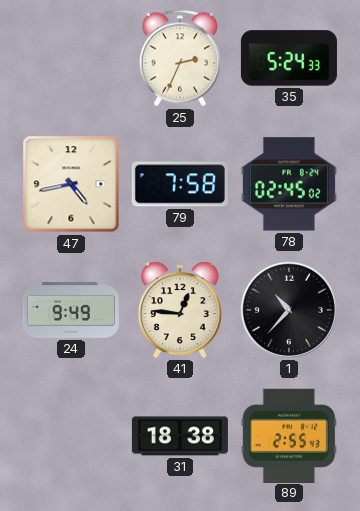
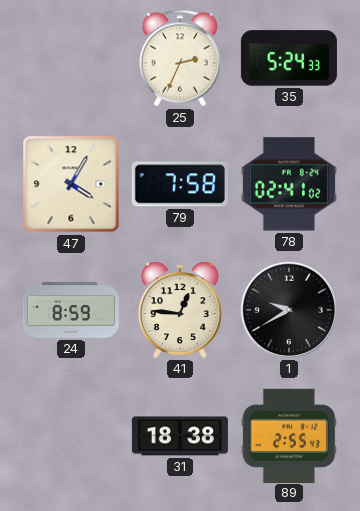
47: 4:43 -> 4:05 (71, 184)
78: 02:45 -> 02:41 (289, 184)
24: 9:49 -> 8:59 (71, 311)
1: 10:37 -> 9:40 (289, 310)
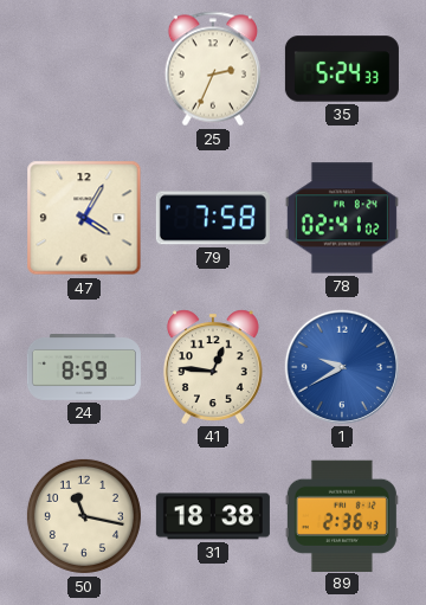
1 dial: black -> blue (342, 367)
50: none -> 11:17 (84, 516)
89: 2:55 -> 2:36 (342, 515)
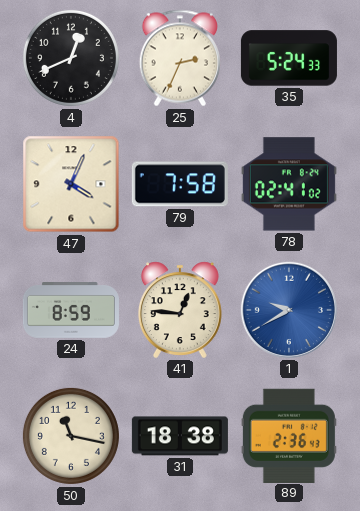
4: none -> 12:41 (71, 58)
47: 4:05 -> 4:04 (71, 184)
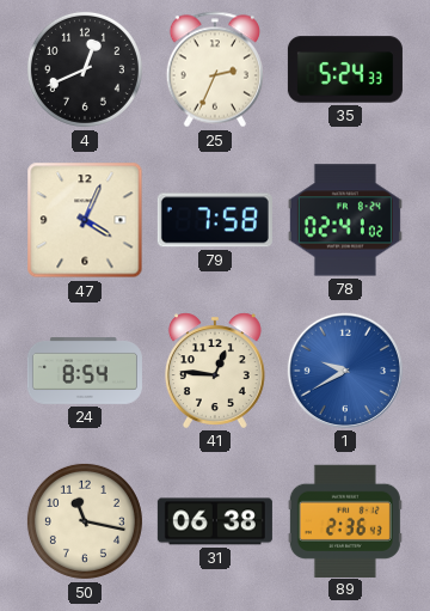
24: 8:59 -> 8:54 (85, 372)
31: 18:38 -> 06:38 (215, 521)
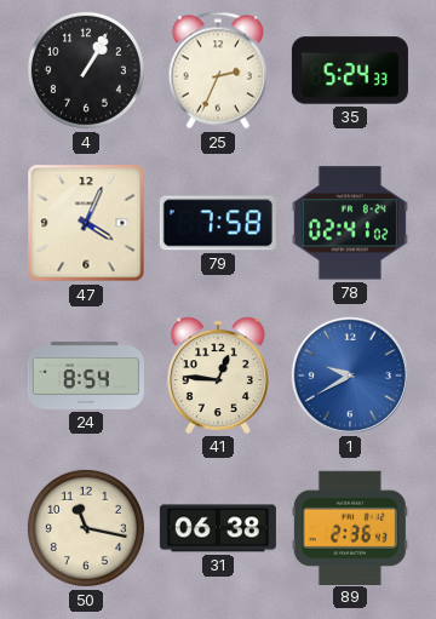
4: 12:41 -> 1:05 (86, 70)
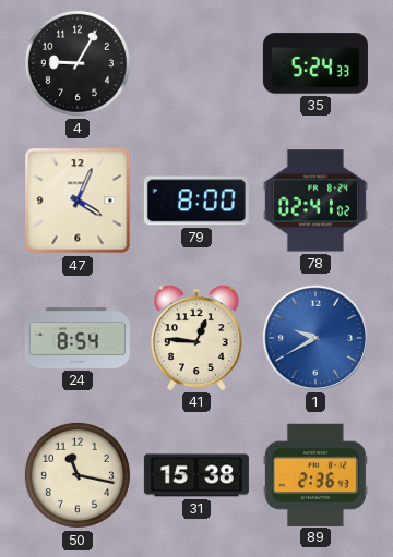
4: 1:05 -> 9:05 (78, 63)
25: 2:34 -> none (217, 70)
79: 7:58 -> 8:00 (196, 201)
31: 06:38 -> 15:38 (196, 475)
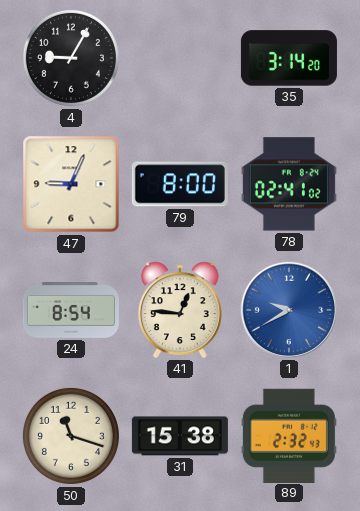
35: 5:24 -> 3:14 (289, 58)
47: 4:04 -> 9:04 (71, 184)
50: 11:17 -> 11:18 (71, 436)
89: 2:36 -> 2:32 (289, 435)
